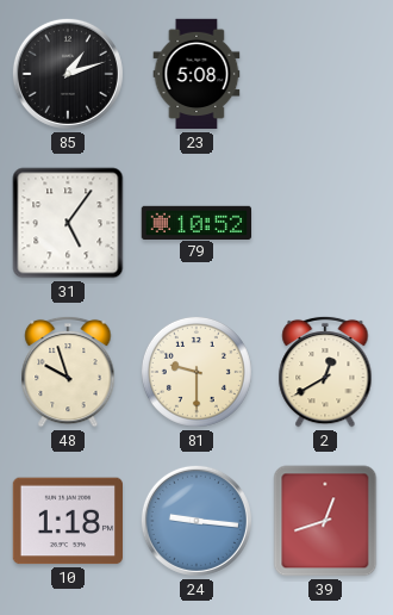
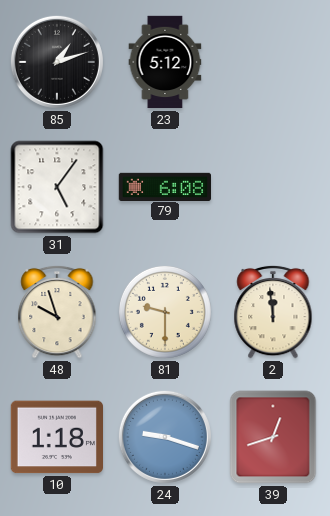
23: 5:08 -> 5:12 (165, 62)
79: 10:52 -> 6:08 (164, 186)
2: 12:40 -> 11:59 (273, 312)
24: 9:16 -> 9:18 (165, 437)
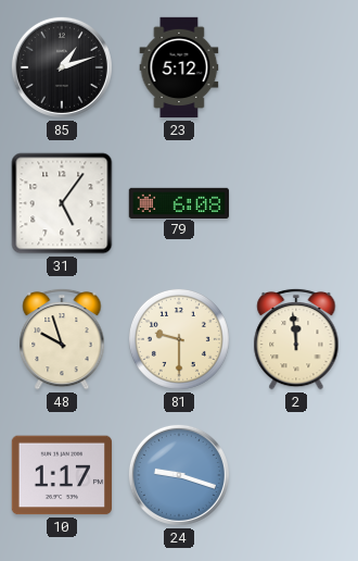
10: 1:18 -> 1:17 (61, 475)
39: 12:42 -> none (273, 437)
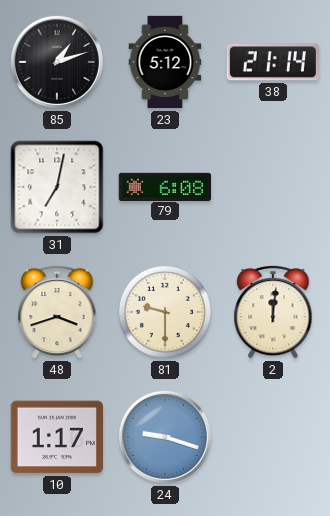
38: none -> 21:14 (272, 62)
31: 5:06 -> 7:02 (57, 187)
48: 9:57 -> 3:42 (57, 312)
2: 11:59 -> 12:01 (273, 312)
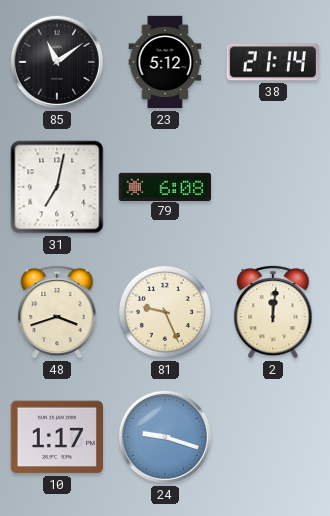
85: 1:12 -> 11:09 (57, 62)
81: 9:30 -> 9:26 (165, 312)
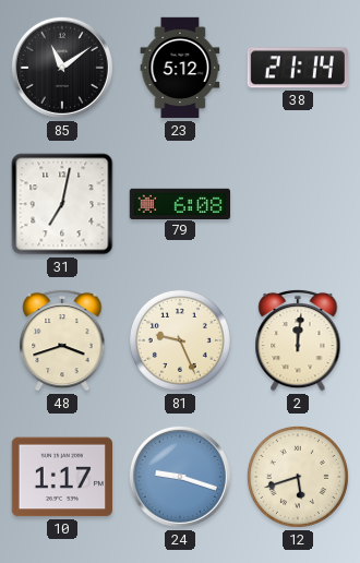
12: none -> 5:42 (298, 477)
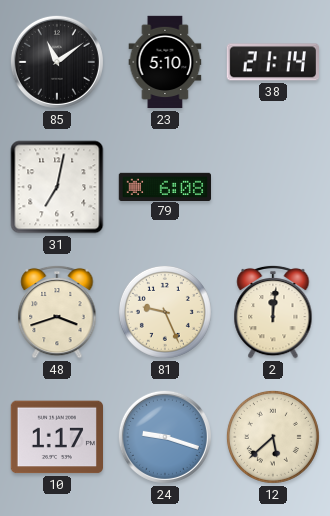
23: 5:12 -> 5:10 (165, 62)
12: 5:42 -> 5:38 (273, 437)
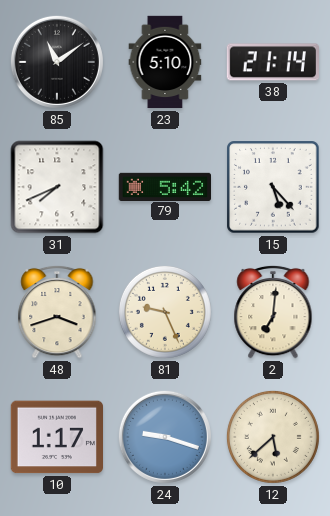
31: 7:02 -> 7:41 (57, 187)
79: 6:08 -> 5:42 (164, 186)
15: none -> 5:23 (273, 187)
2: 12:01 -> 7:01 (273, 312)
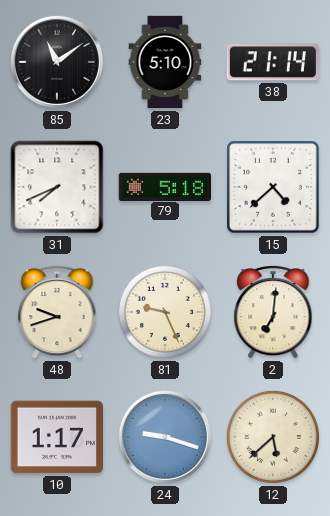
79: 5:42 -> 5:18 (164, 186)
15: 5:23 -> 4:38 (273, 187)
48: 3:42 -> 9:42 (57, 312)
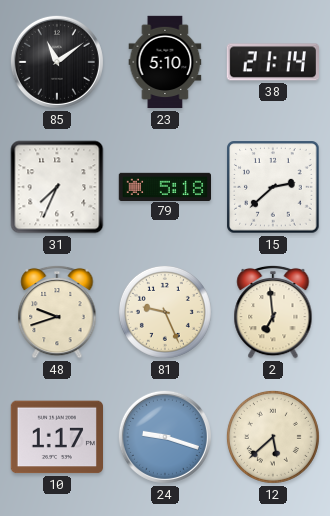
31: 7:41 -> 7:34 (57, 187)
15: 4:38 -> 2:38 (273, 187)
2: 7:01 -> 6:59 (273, 312)
